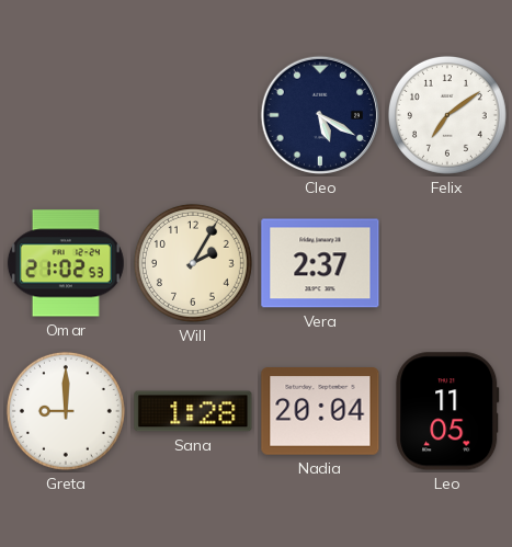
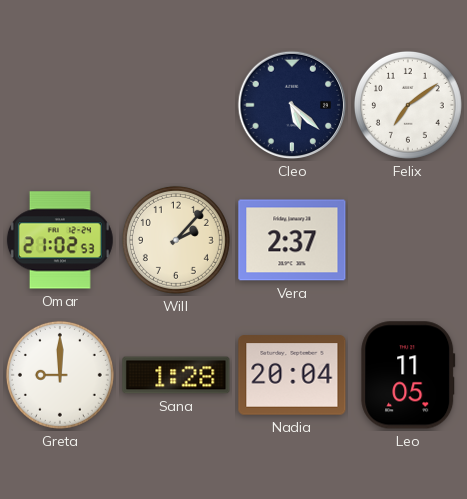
Cleo: 5:20 -> 5:22 (292, 105)
Will: 2:05 -> 2:07 (176, 240)
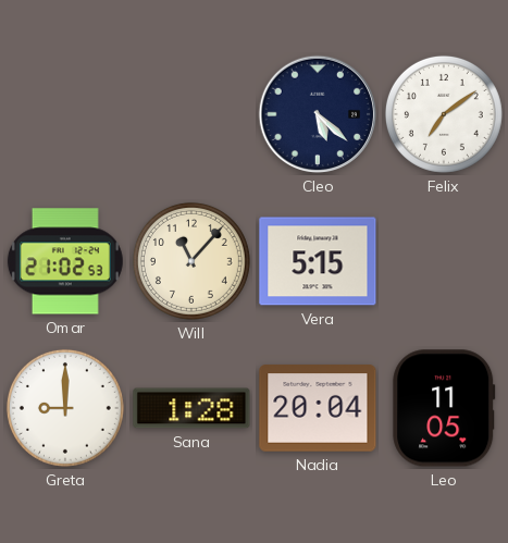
Will: 2:07 -> 11:07 (191, 261)
Vera: 2:37 -> 5:15 (318, 261)
